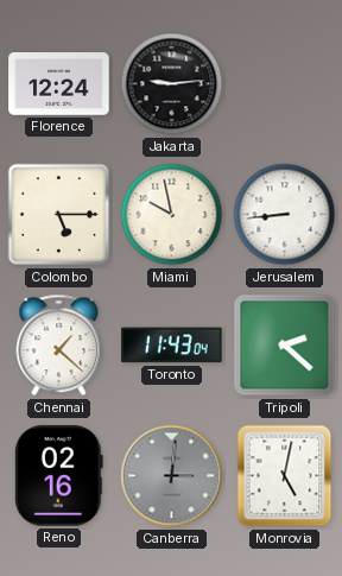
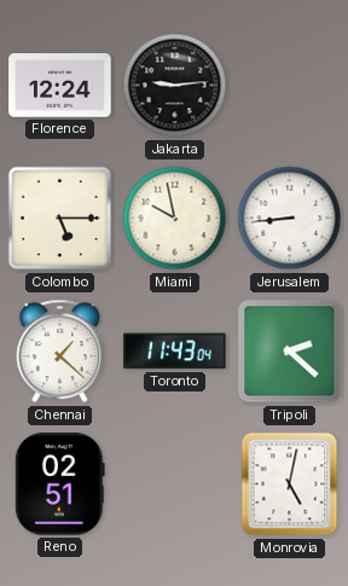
Reno: 02:16 -> 02:51 (60, 485)
Canberra: 3:01 -> none (172, 476)
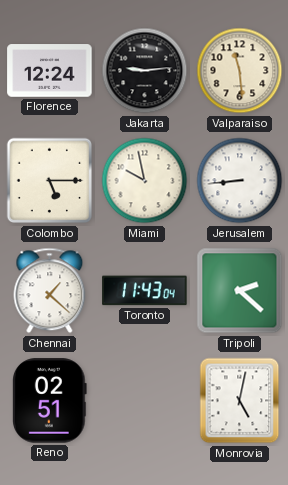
Valparaiso: none -> 11:29 (240, 71)
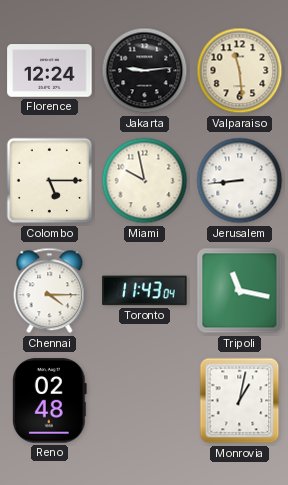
Chennai: 1:22 -> 4:15 (50, 291)
Tripoli: 2:22 -> 11:17 (240, 291)
Reno: 02:51 -> 02:48 (50, 401)
Monrovia: 5:02 -> 1:02 (240, 401)
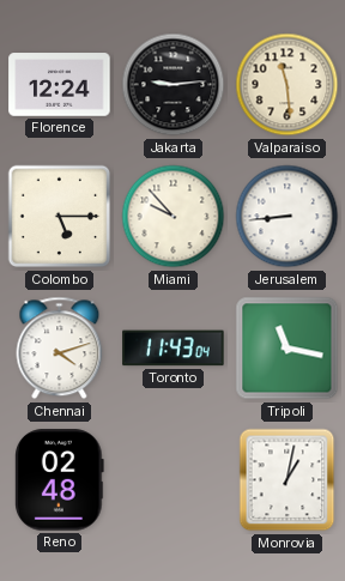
Miami: 9:58 -> 9:53 (174, 217)
Chennai: 4:15 -> 4:12 (60, 349)
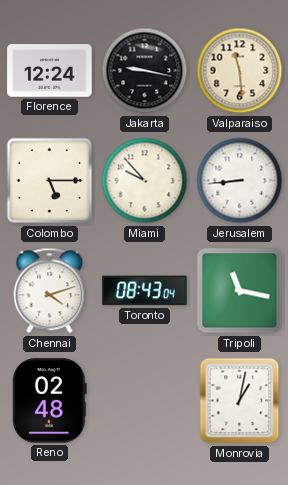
Jakarta: 9:14 -> 9:17 (145, 71)
Toronto: 11:43 -> 08:43 (145, 291)
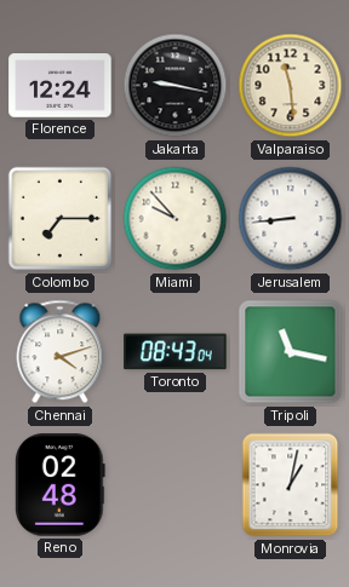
Colombo: 5:15 -> 7:15 (61, 219)
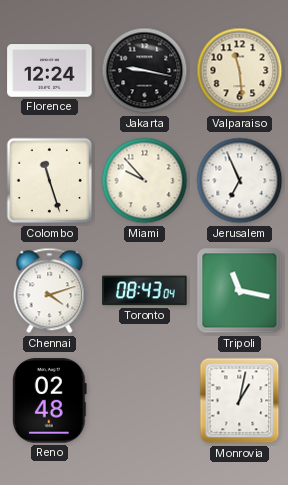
Colombo: 7:15 -> 11:27 (50, 181)
Jerusalem: 8:44 -> 6:56 (240, 181)
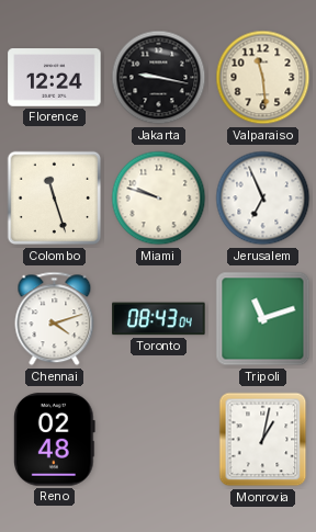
Miami: 9:53 -> 9:48 (159, 199)
Tripoli: 11:17 -> 11:12 (263, 319)
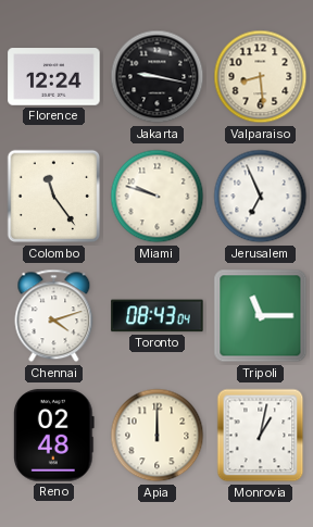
Valparaiso: 11:29 -> 8:29 (261, 77)
Colombo: 11:27 -> 11:24 (54, 197)
Tripoli: 11:12 -> 11:15 (261, 316)
Apia: none -> 12:00 (158, 436)
